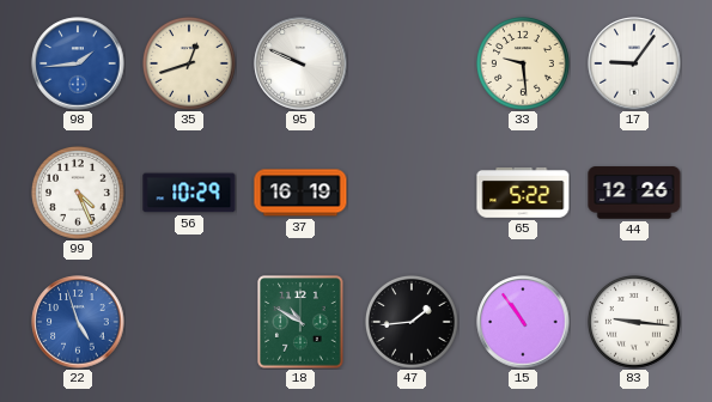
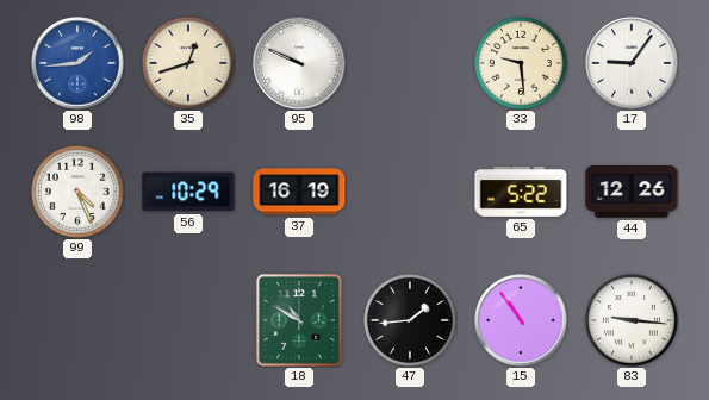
22: 4:57 -> none (78, 322)
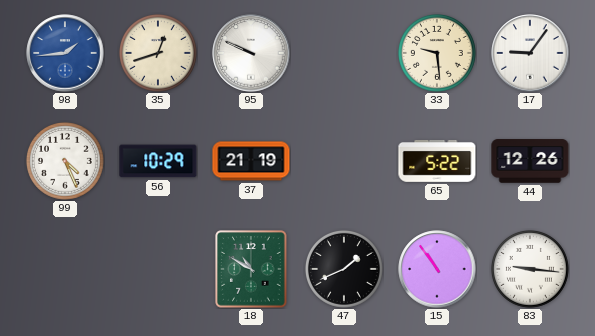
37: 16:19 -> 21:19 (251, 161)
47: 1:44 -> 1:41 (344, 269)
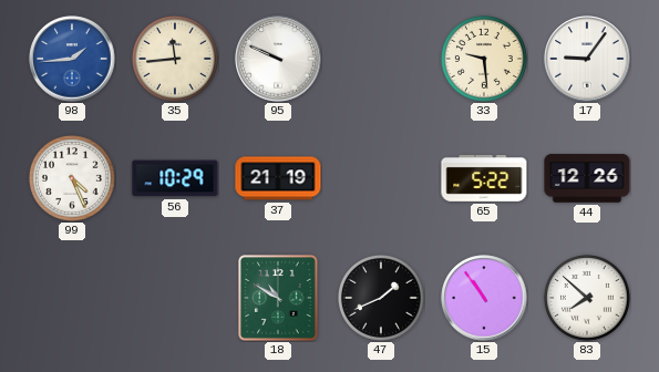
35: 12:42 -> 11:44 (175, 59)
83: 9:16 -> 7:52 (587, 298)
